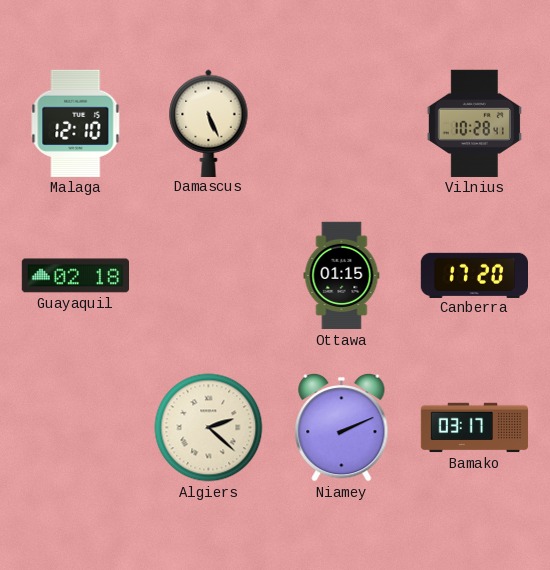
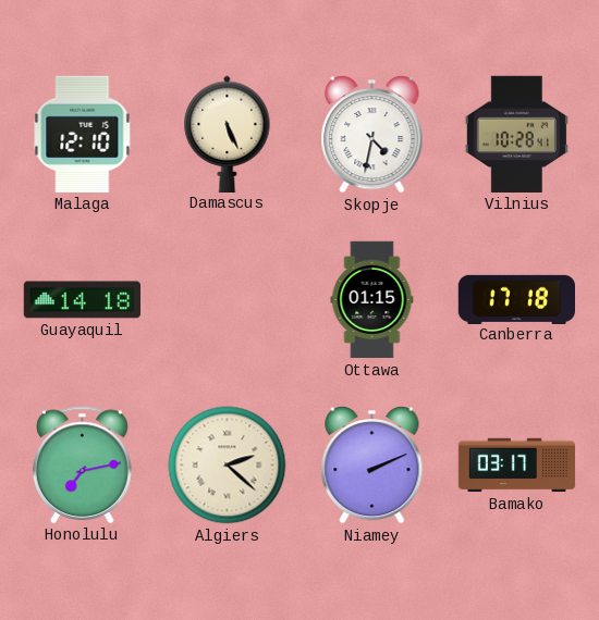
Skopje: none -> 4:32 (372, 134)
Guayaquil: 02:18 -> 14:18 (82, 300)
Canberra: 17:20 -> 17:18 (516, 299)
Honolulu: none -> 7:13 (83, 464)
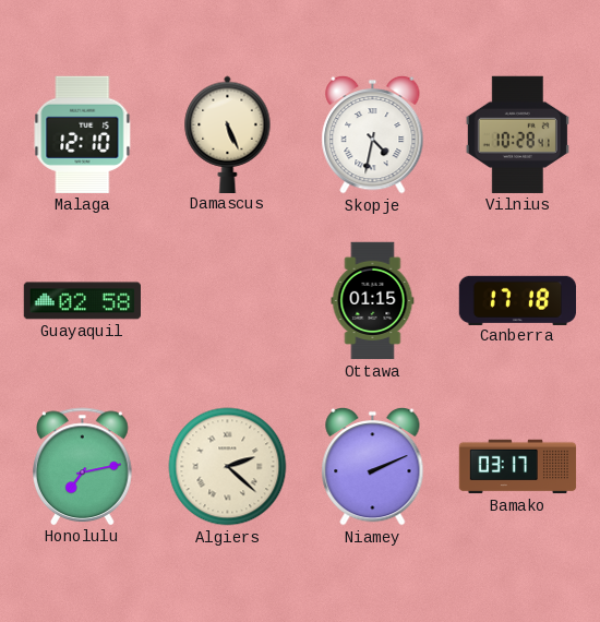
Guayaquil: 14:18 -> 02:58 (82, 301)
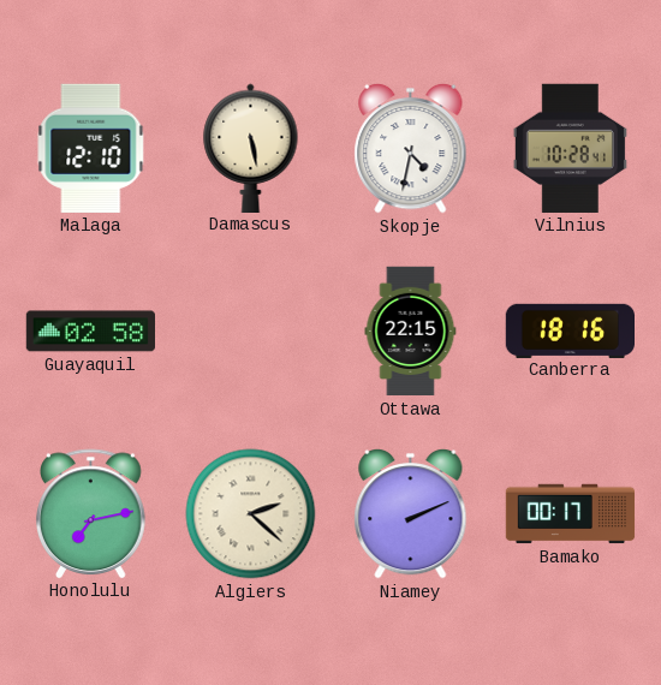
Damascus: 5:26 -> 5:28 (251, 148)
Ottawa: 01:15 -> 22:15 (411, 332)
Canberra: 17:18 -> 18:16 (570, 330)
Bamako: 03:17 -> 00:17 (571, 514)
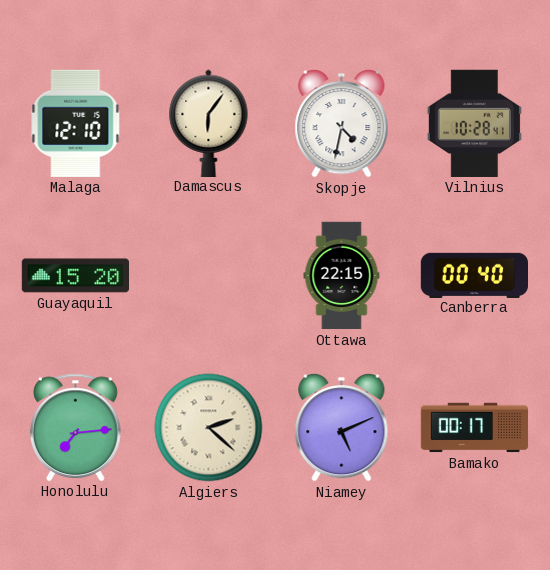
Damascus: 5:28 -> 6:06 (209, 123)
Guayaquil: 02:58 -> 15:20 (75, 276)
Canberra: 18:16 -> 00:40 (474, 275)
Honolulu: 7:13 -> 7:14 (76, 427)
Niamey: 2:11 -> 5:11 (342, 427)
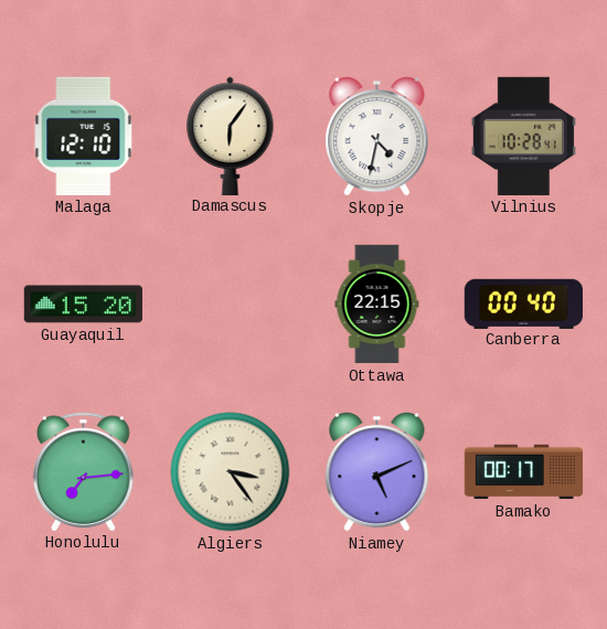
Algiers: 2:22 -> 3:24 (231, 472)
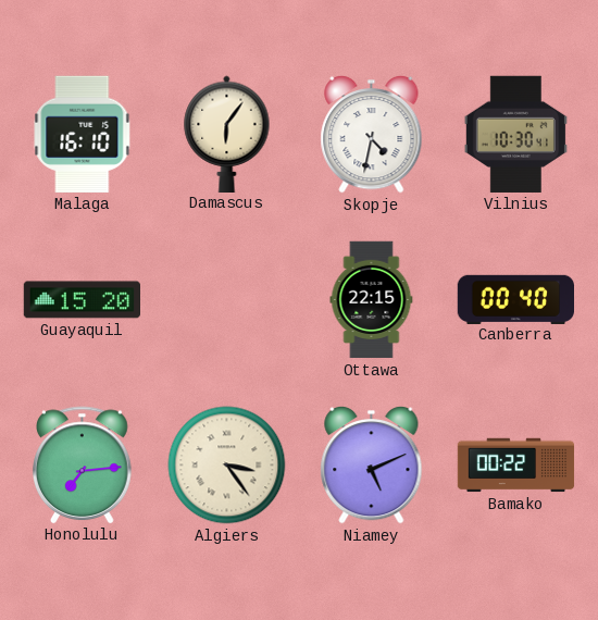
Malaga: 12:10 -> 16:10 (83, 134)
Vilnius: 10:28 -> 10:30 (515, 134)
Bamako: 00:17 -> 00:22 (516, 466)
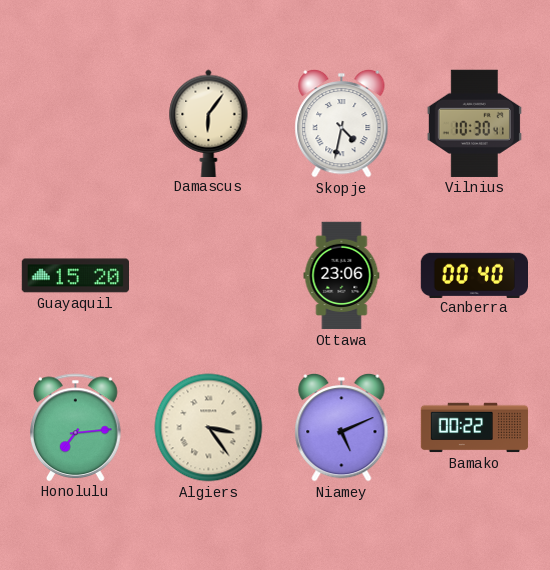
Malaga: 16:10 -> none (83, 134)
Ottawa: 22:15 -> 23:06 (342, 276)
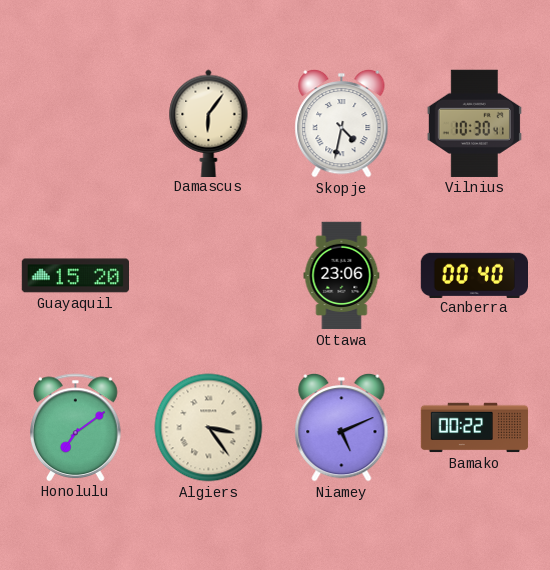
Honolulu: 7:14 -> 7:09 (76, 427)
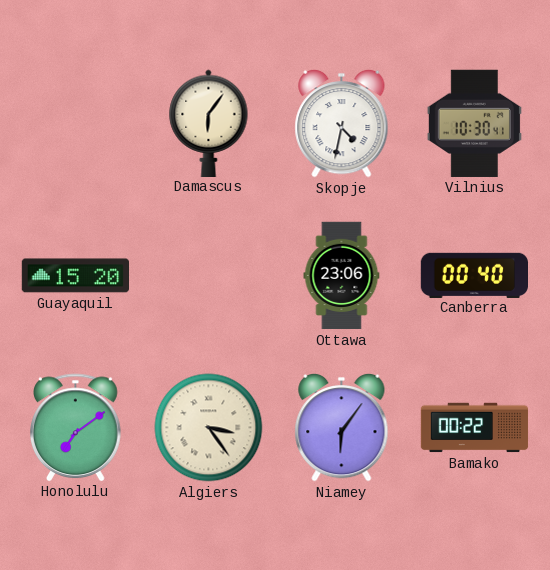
Niamey: 5:11 -> 6:06 (342, 427)
